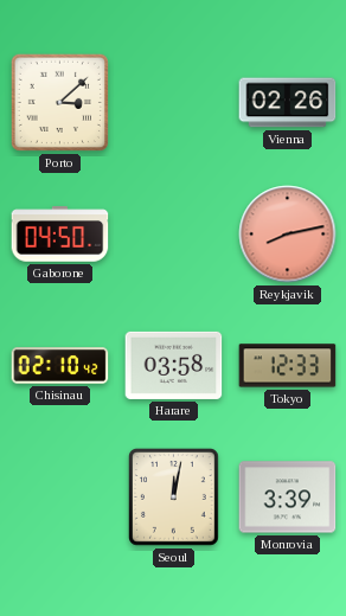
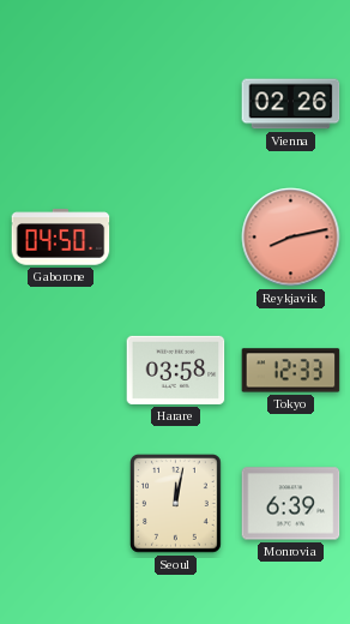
Porto: 3:08 -> none (59, 102)
Chisinau: 02:10 -> none (60, 366)
Monrovia: 3:39 -> 6:39 (291, 504)
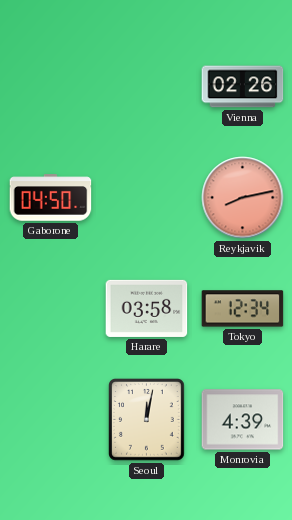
Tokyo: 12:33 -> 12:34 (243, 309)
Monrovia: 6:39 -> 4:39 (243, 420)
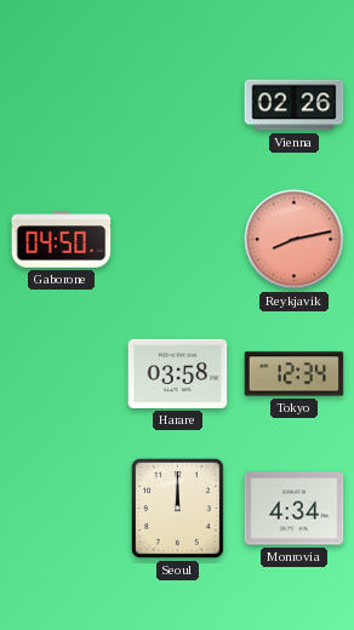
Seoul: 12:02 -> 12:00 (178, 509)
Monrovia: 4:39 -> 4:34 (295, 509)
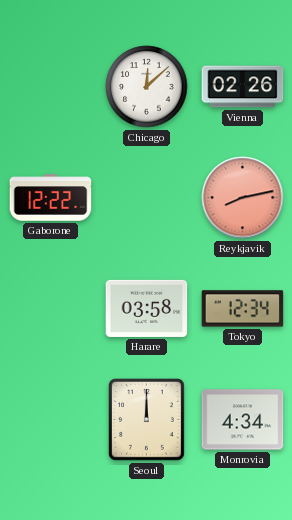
Chicago: none -> 12:08 (147, 87)
Gaborone: 04:50 -> 12:22 (51, 198)
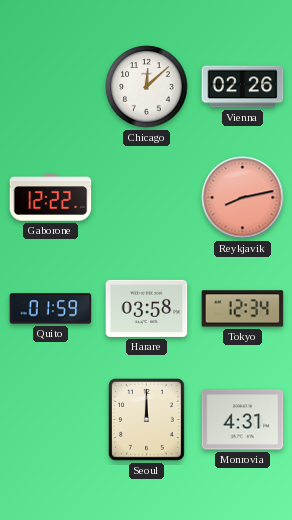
Quito: none -> 01:59 (51, 309)
Monrovia: 4:34 -> 4:31 (243, 420)
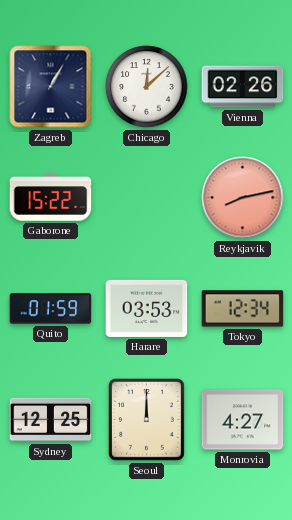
Zagreb: none -> 1:05 (51, 87)
Gaborone: 12:22 -> 15:22 (51, 198)
Harare: 03:58 -> 03:53 (147, 308)
Sydney: none -> 12:25 (51, 420)
Monrovia: 4:31 -> 4:27 (243, 420)
